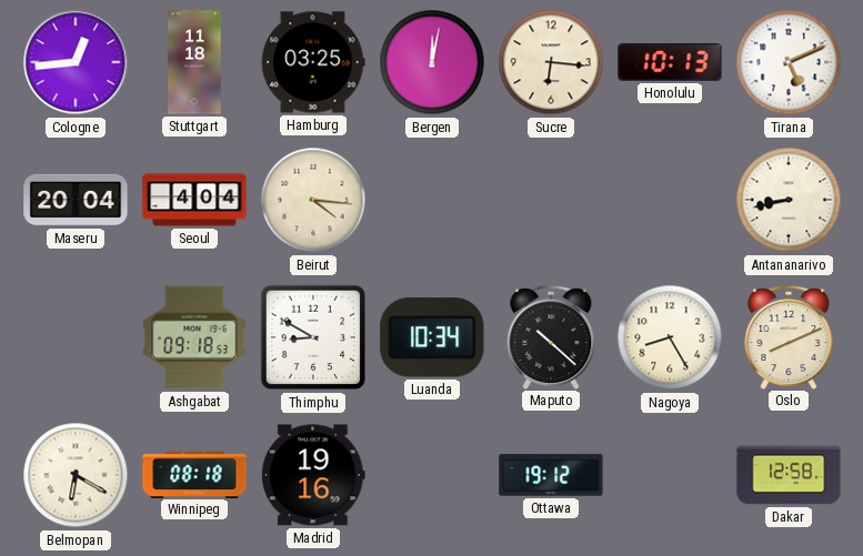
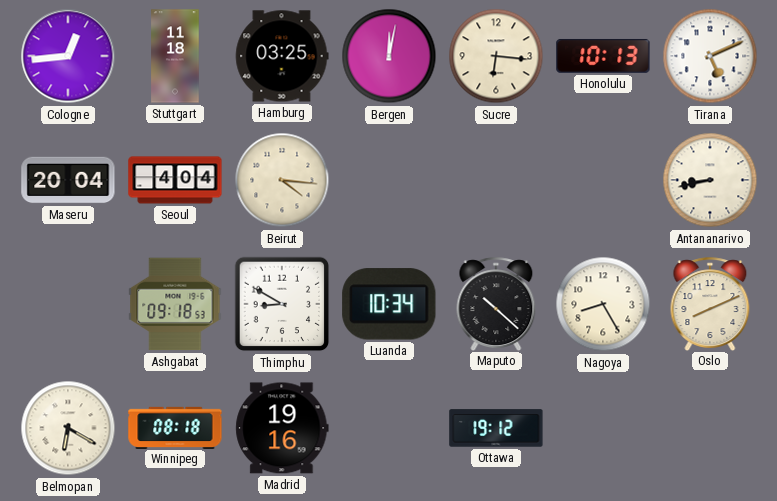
Dakar: 12:58 -> none (789, 475)
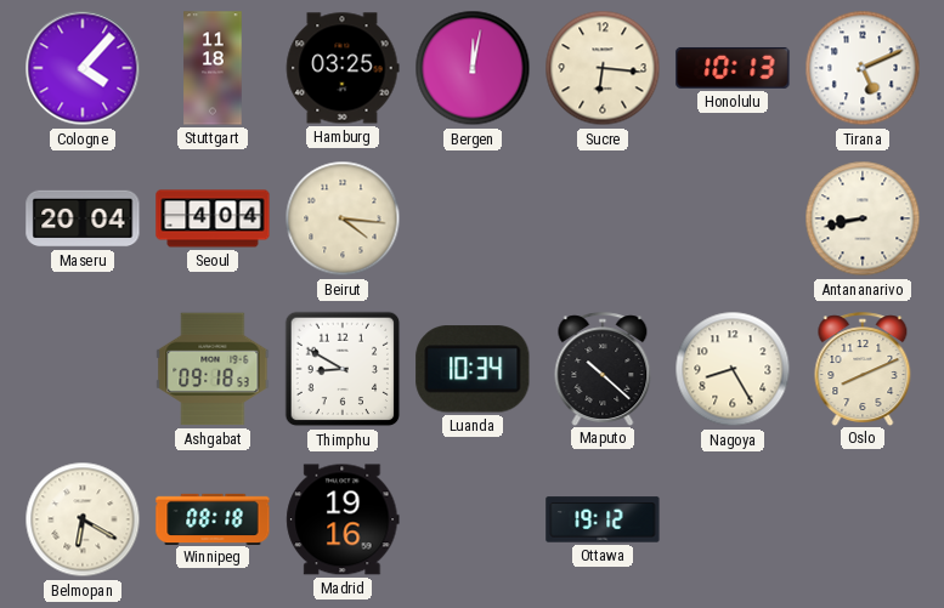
Cologne: 12:44 -> 4:07 (83, 68)
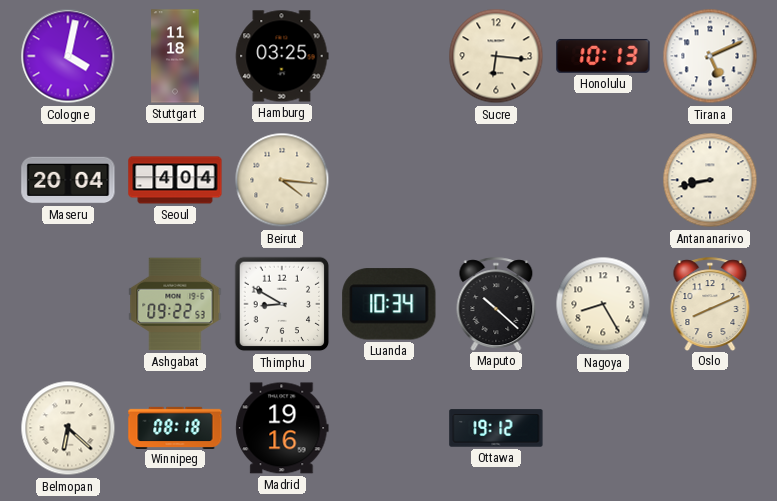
Cologne: 4:07 -> 4:02 (68, 56)
Bergen: 12:02 -> none (473, 68)
Ashgabat: 09:18 -> 09:22 (175, 304)
Belmopan: 6:20 -> 6:22 (68, 428)
